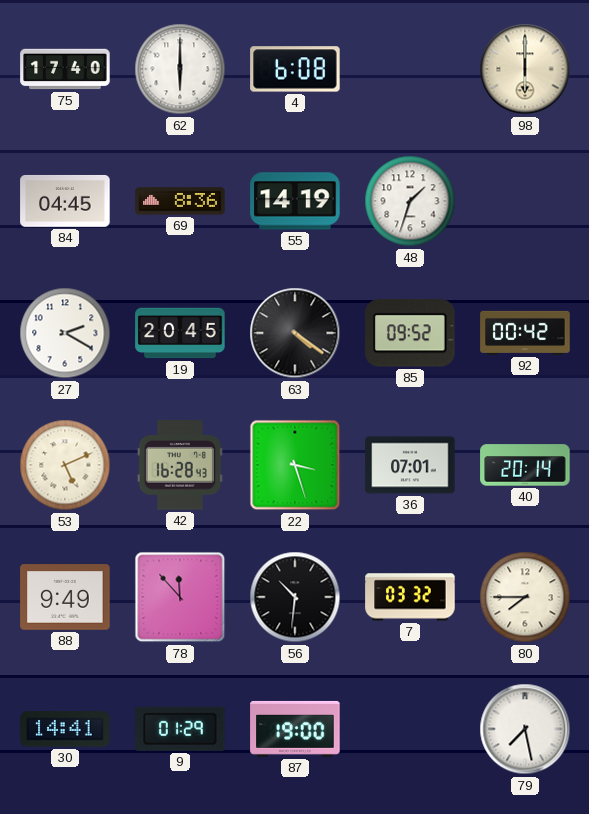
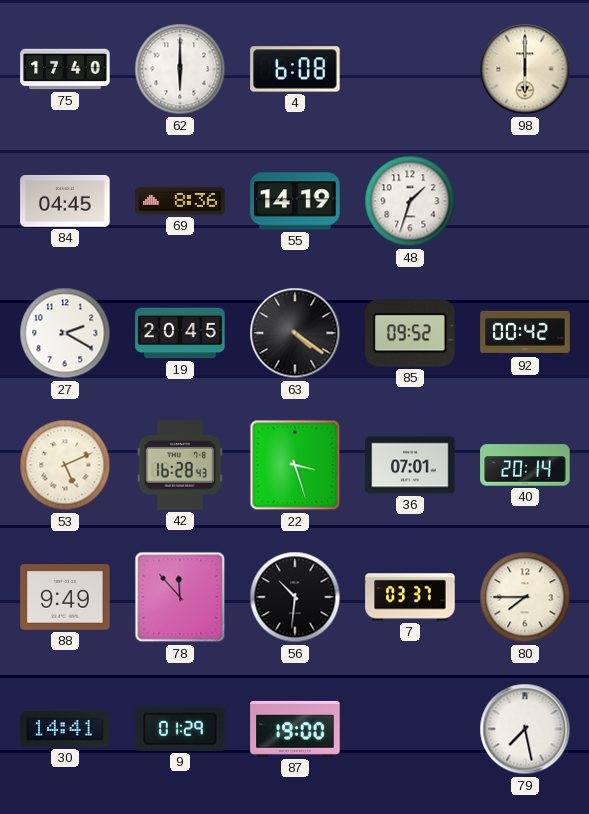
7: 03:32 -> 03:37 (410, 597)
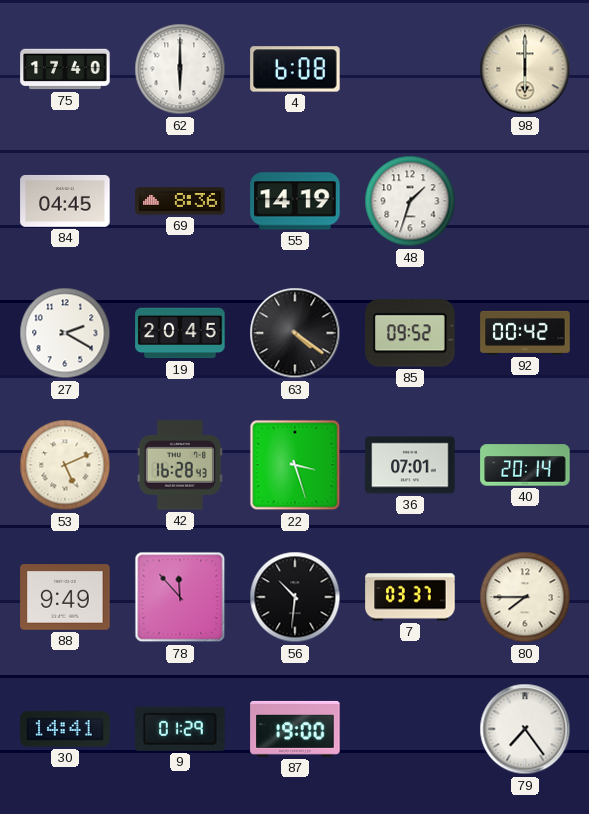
79: 7:28 -> 7:24 (525, 729)
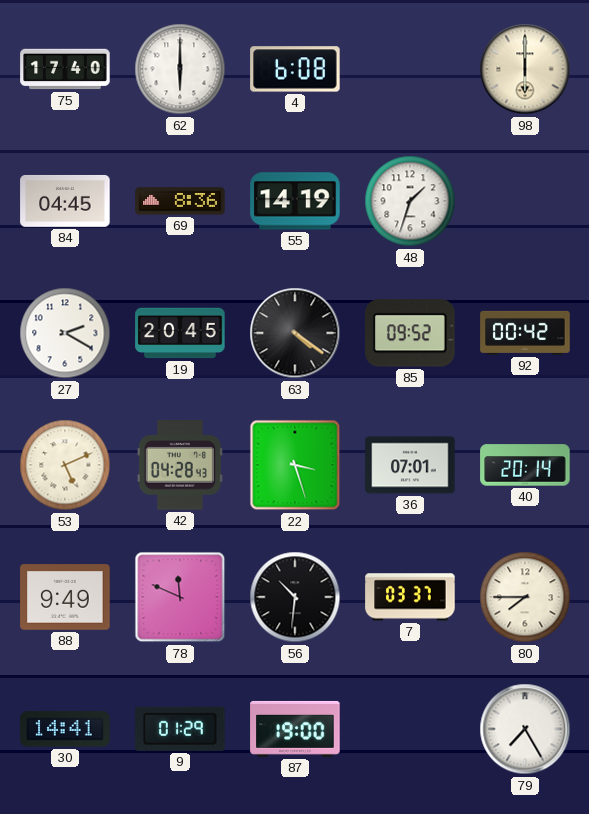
42: 16:28 -> 04:28 (180, 465)
78: 11:53 -> 11:49 (180, 597)
79: 7:24 -> 7:25 (525, 729)
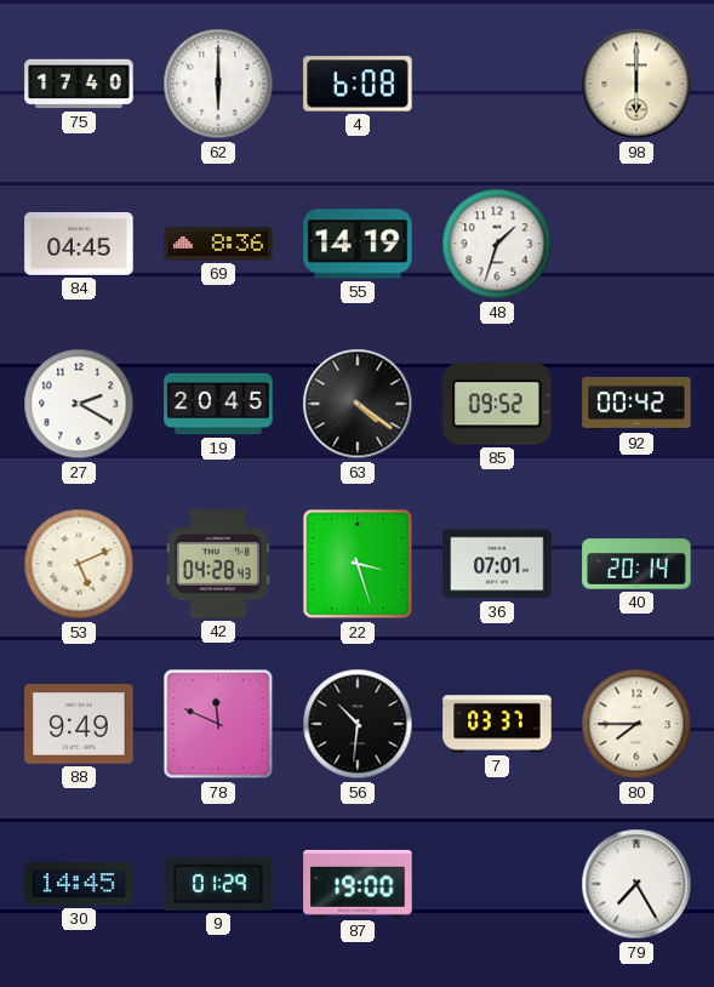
30: 14:41 -> 14:45 (79, 884)
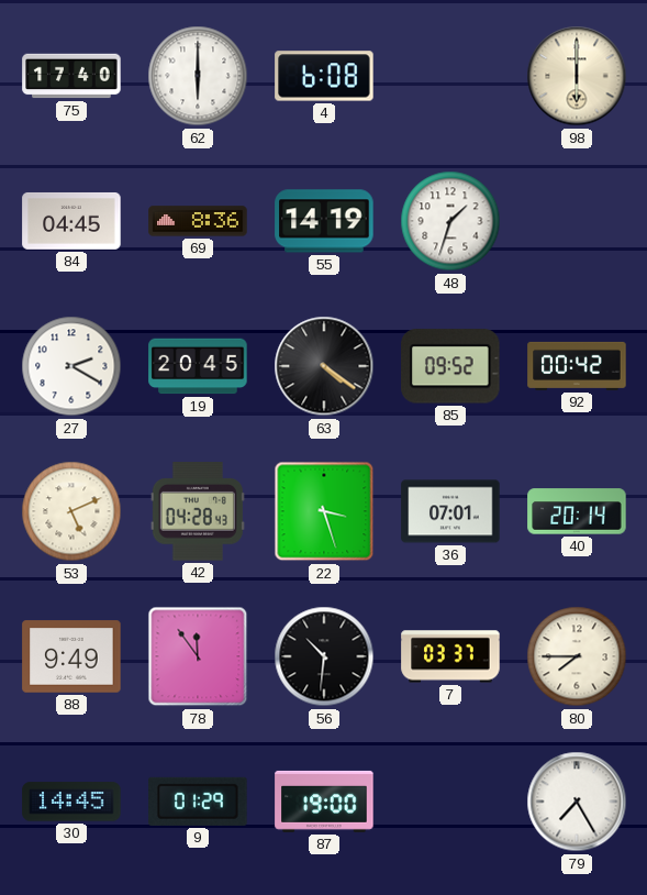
78: 11:49 -> 11:54 (198, 656)
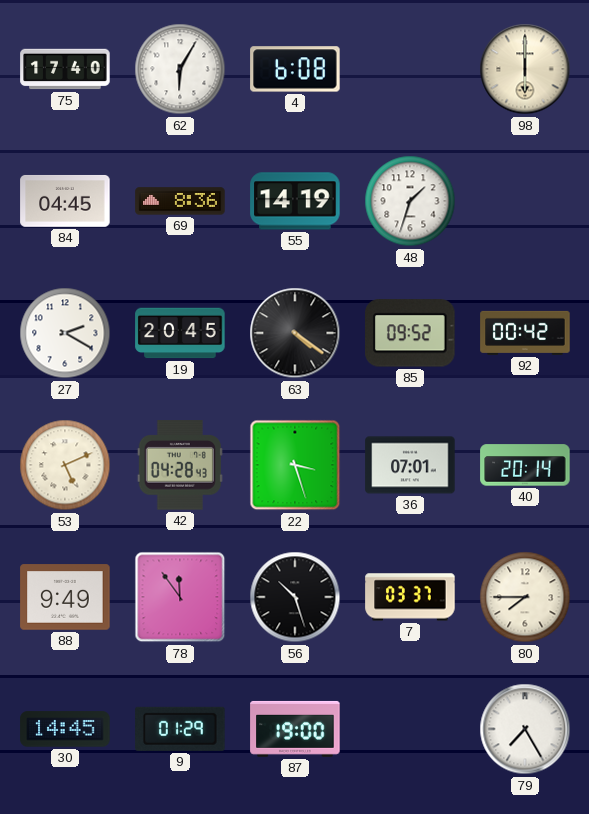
62: 6:00 -> 6:05 (180, 69)
56: 10:31 -> 10:27 (295, 597)
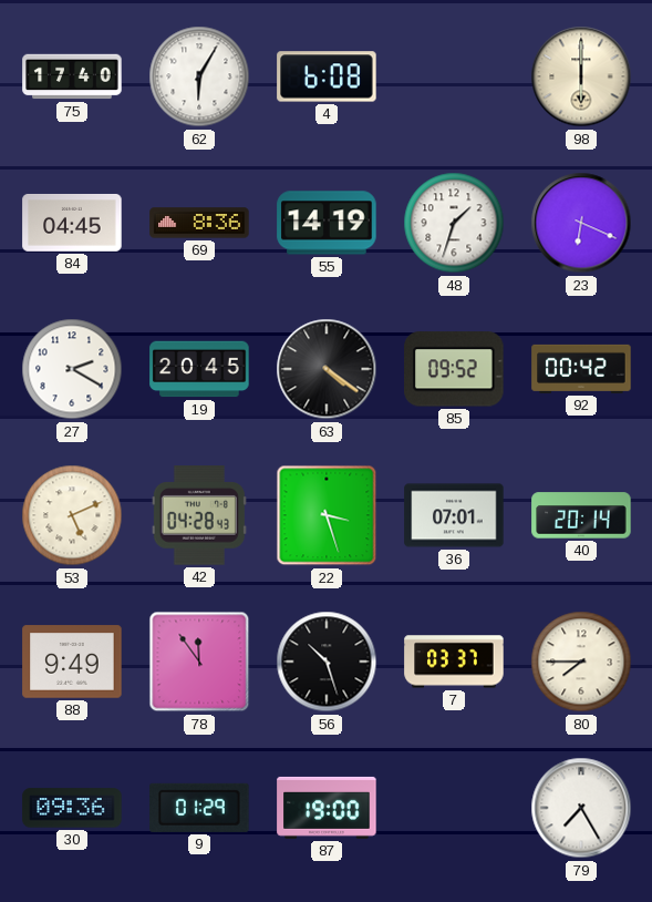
23: none -> 6:19 (581, 223)
30: 14:45 -> 09:36 (72, 808)
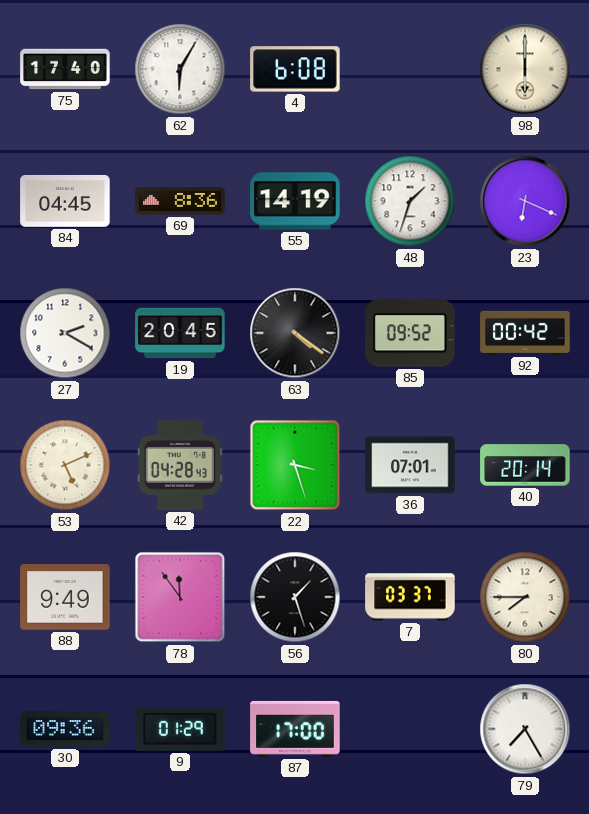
56: 10:27 -> 1:27 (295, 597)
87: 19:00 -> 17:00 (295, 729)
